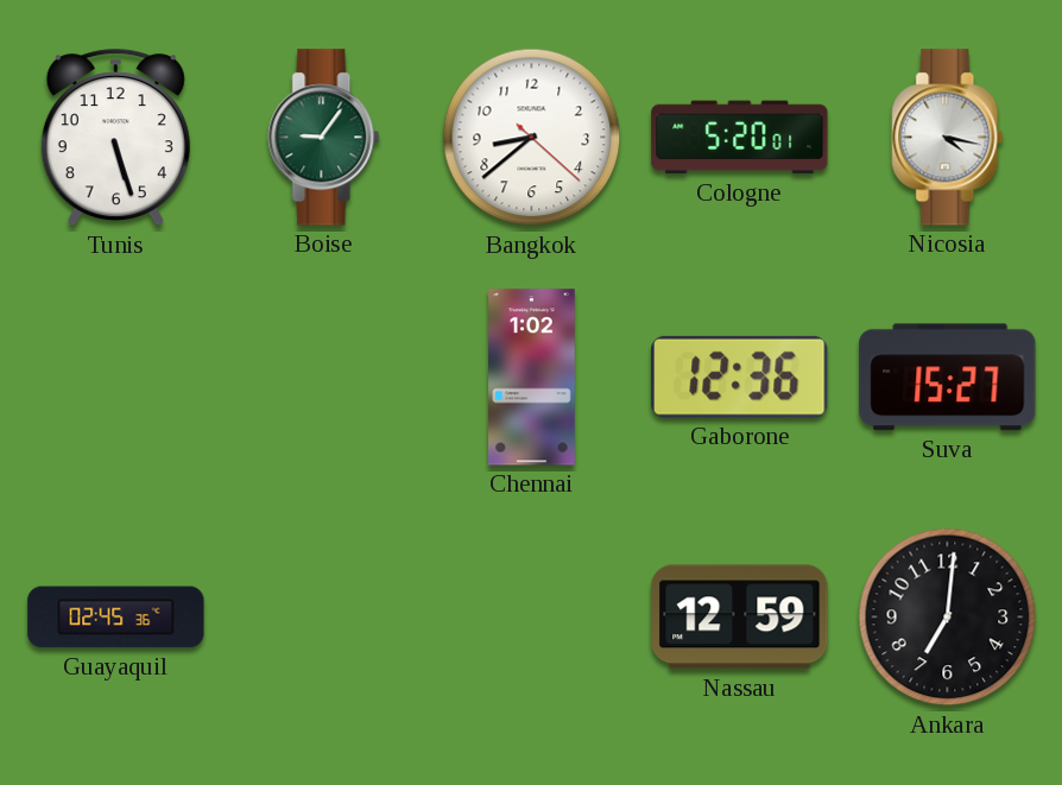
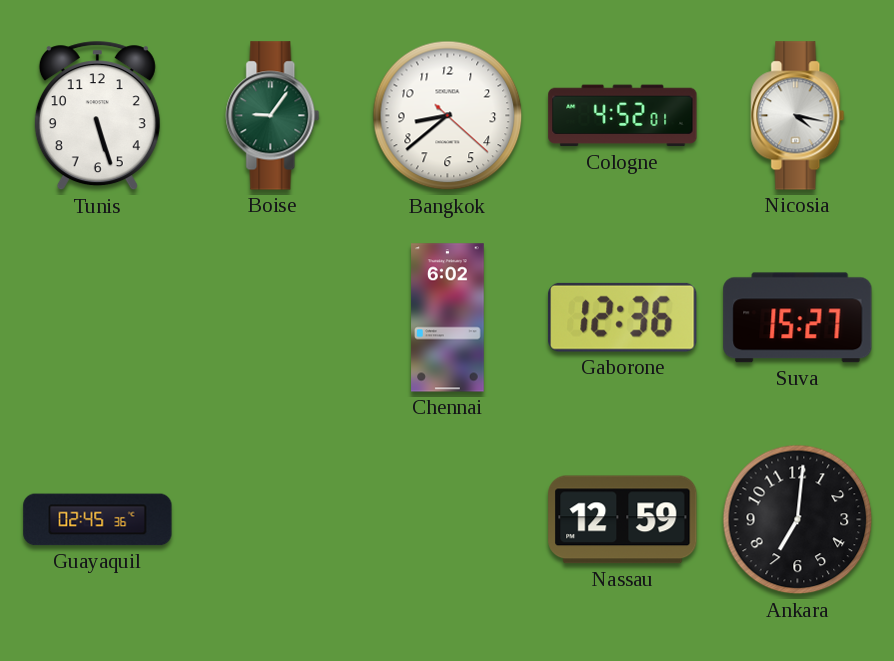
Cologne: 5:20 -> 4:52 (623, 116)
Chennai: 1:02 -> 6:02 (448, 318)
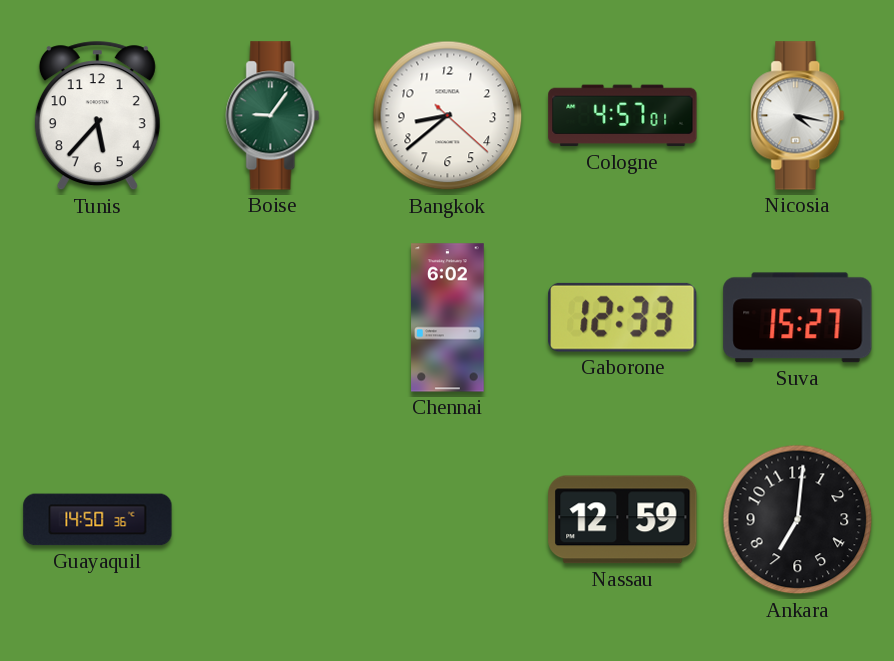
Tunis: 5:27 -> 5:37 (97, 116)
Cologne: 4:52 -> 4:57 (623, 116)
Gaborone: 12:36 -> 12:33 (623, 317)
Guayaquil: 02:45 -> 14:50 (98, 520)
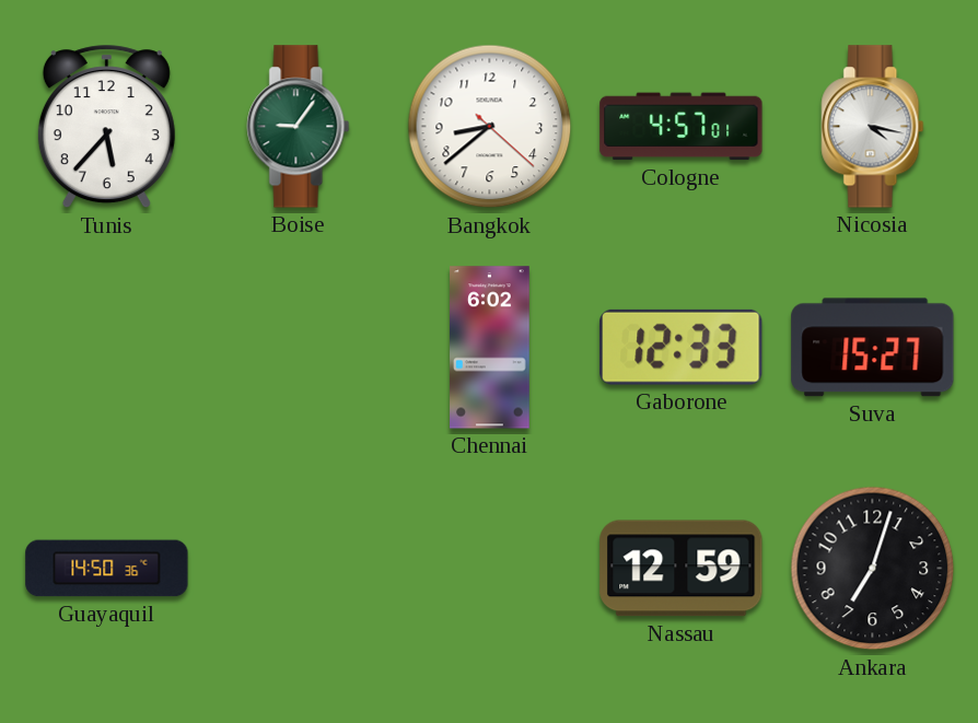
Ankara: 7:01 -> 7:03 (873, 569)
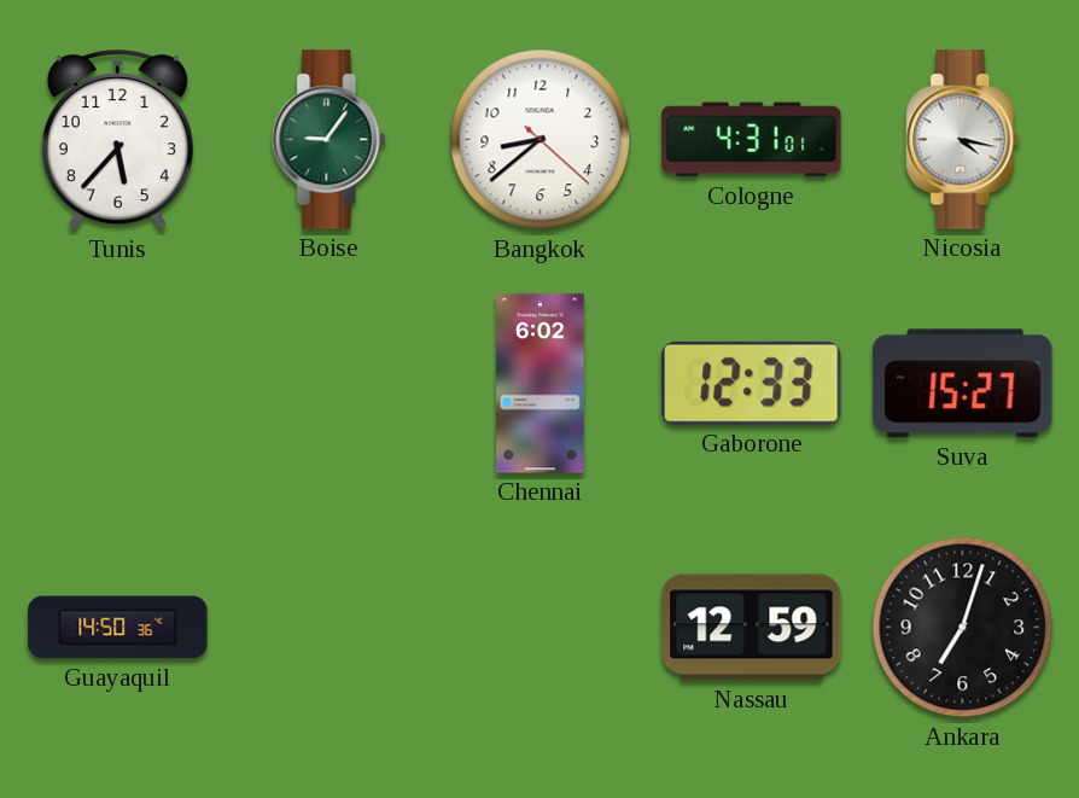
Cologne: 4:57 -> 4:31 (752, 140)
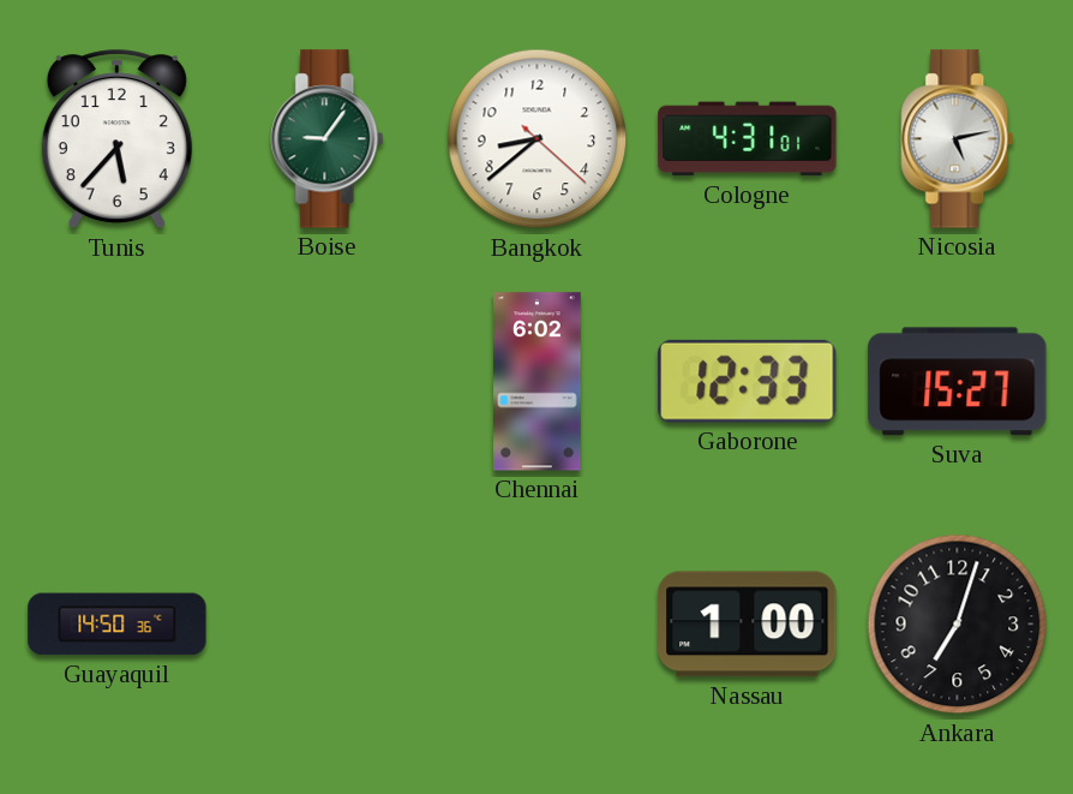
Nicosia: 4:17 -> 5:13 (958, 139)
Nassau: 12:59 -> 1:00 (748, 625)
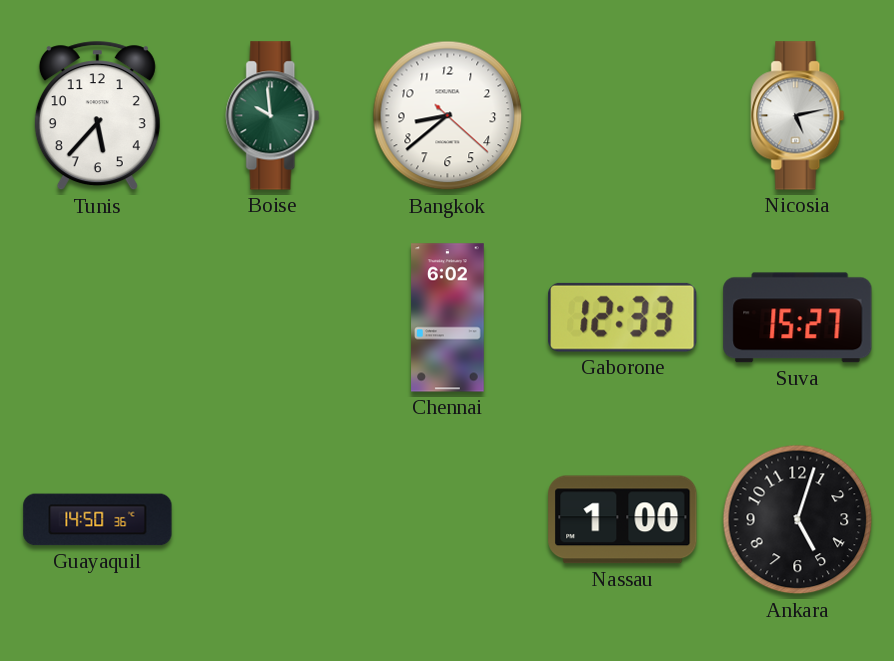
Boise: 9:06 -> 9:59 (273, 116)
Cologne: 4:31 -> none (748, 139)
Ankara: 7:03 -> 5:03 (798, 520)
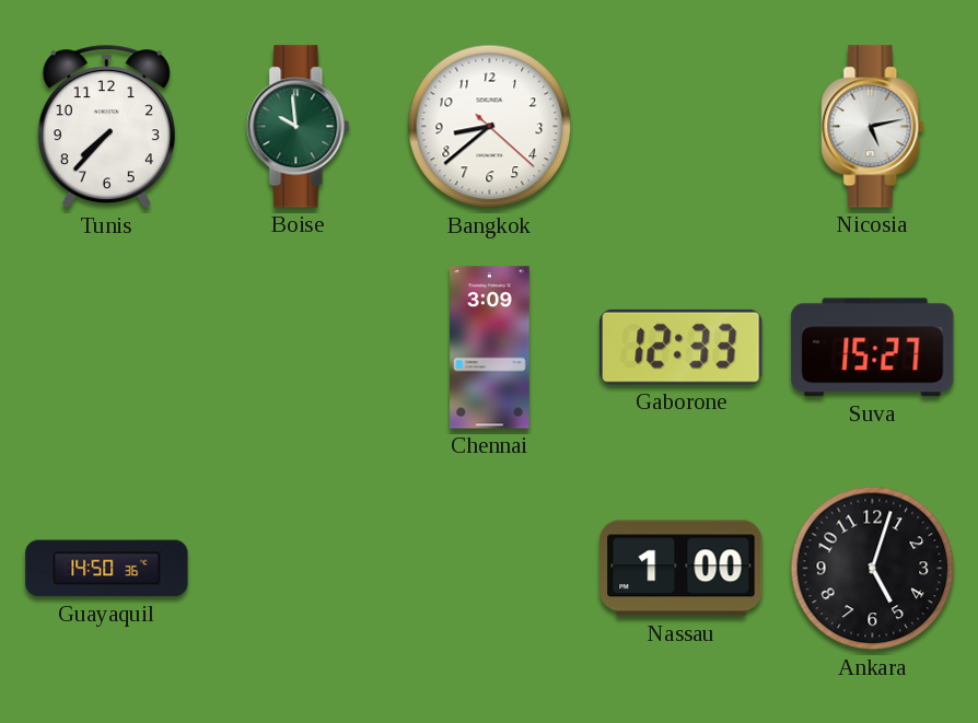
Tunis: 5:37 -> 7:37 (106, 127)
Chennai: 6:02 -> 3:09 (490, 348)
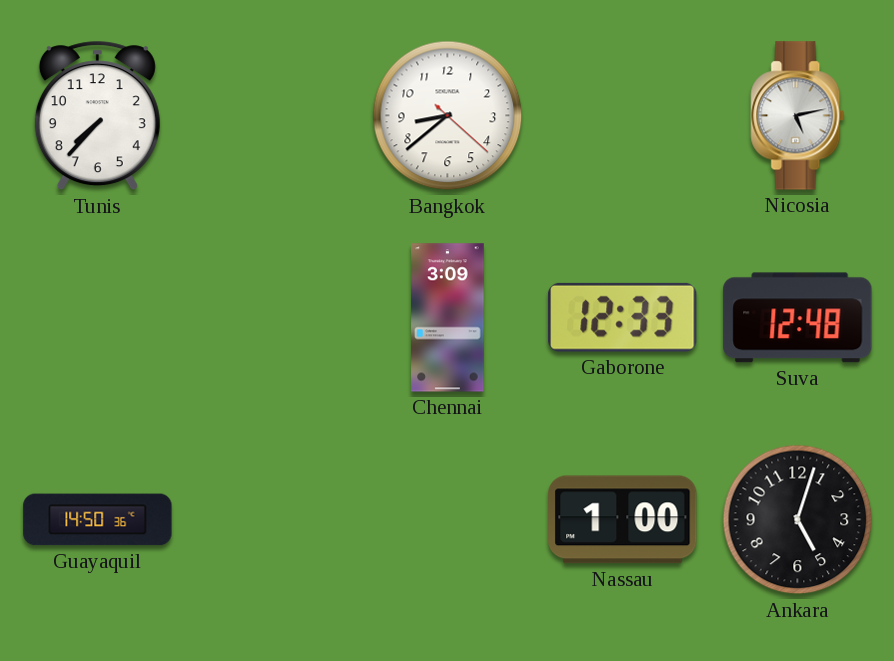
Boise: 9:59 -> none (299, 127)
Suva: 15:27 -> 12:48 (798, 318)
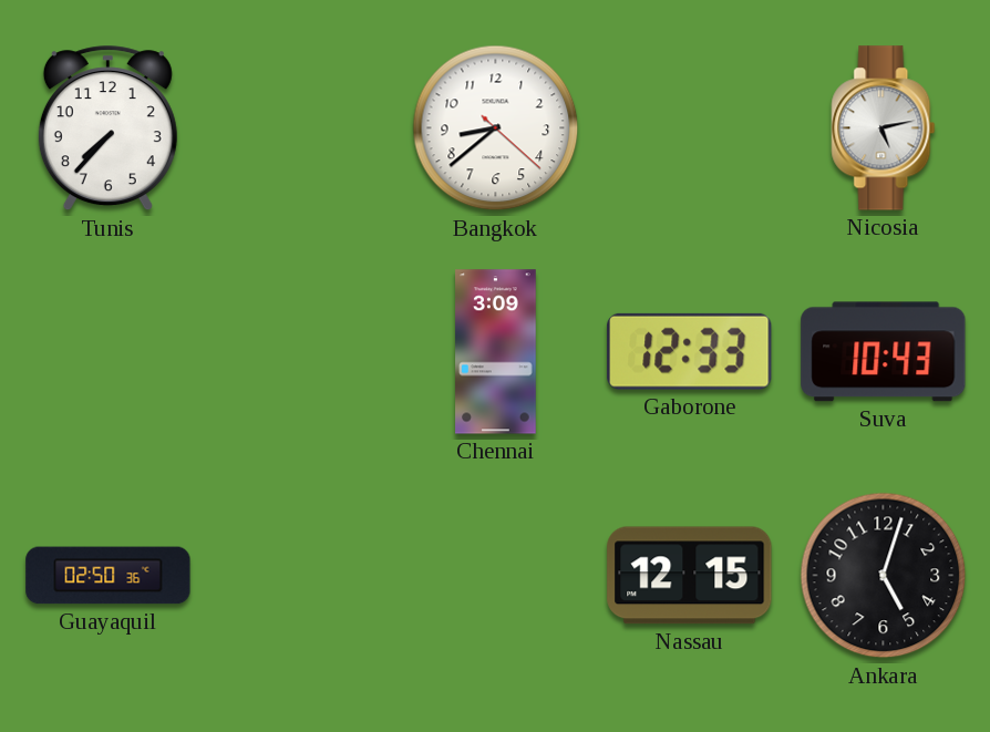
Suva: 12:48 -> 10:43 (884, 352)
Guayaquil: 14:50 -> 02:50 (109, 576)
Nassau: 1:00 -> 12:15 (690, 576)
